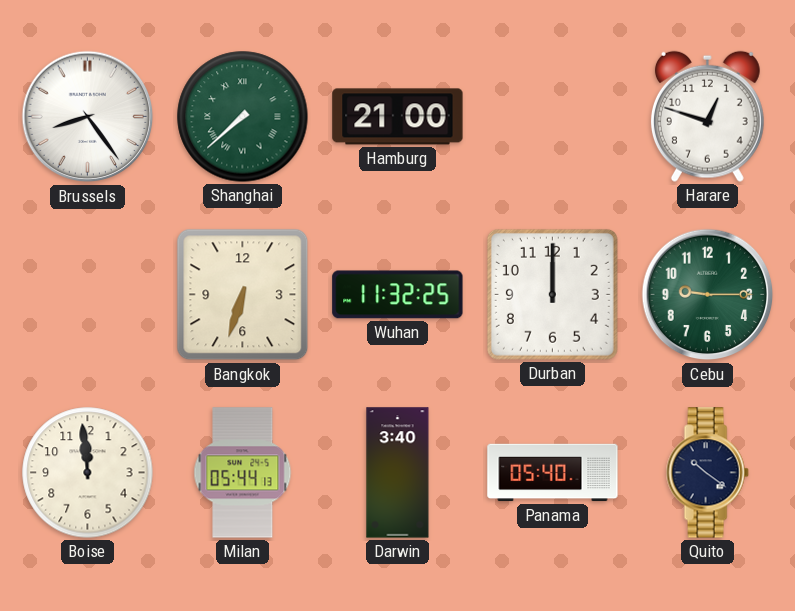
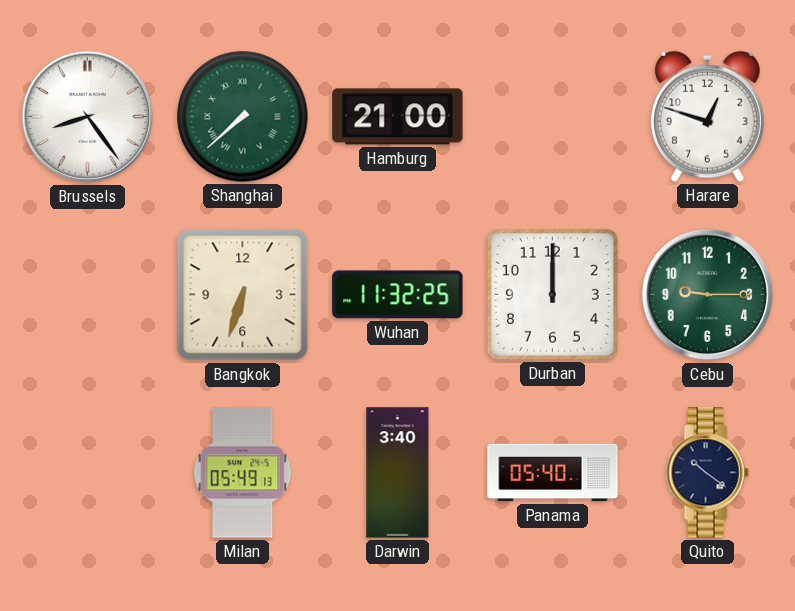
Boise: 11:59 -> none (88, 473)
Milan: 05:44 -> 05:49 (243, 473)
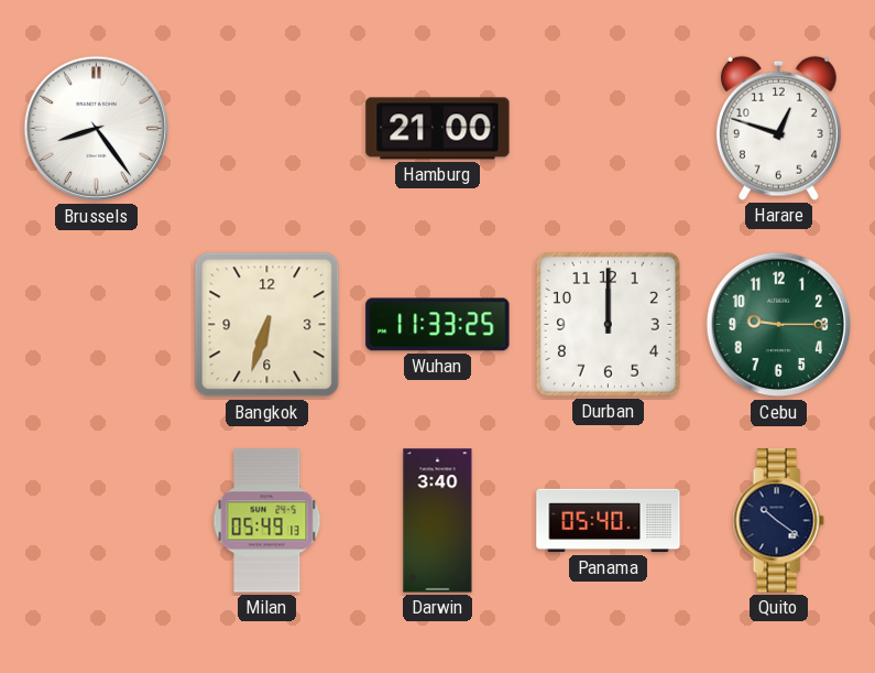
Shanghai: 7:38 -> none (243, 117)
Wuhan: 11:32 -> 11:33 (438, 325)
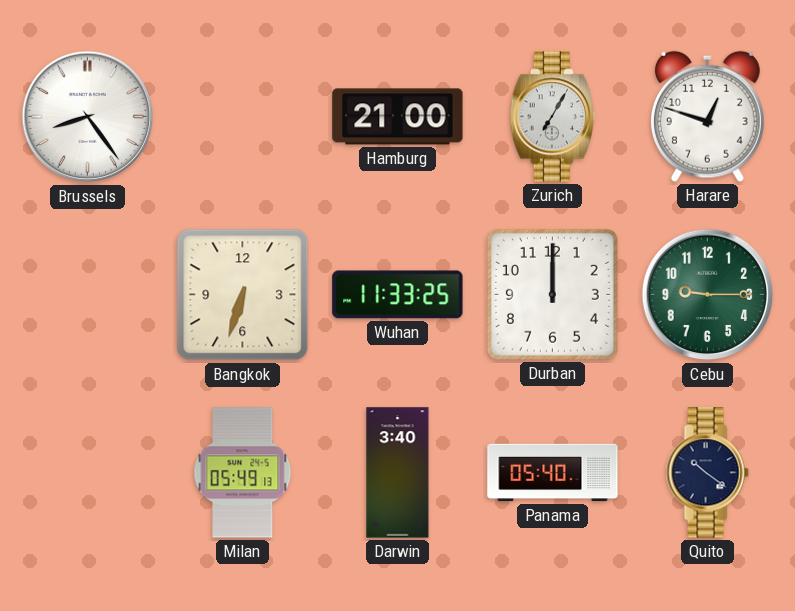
Zurich: none -> 7:05 (552, 117)
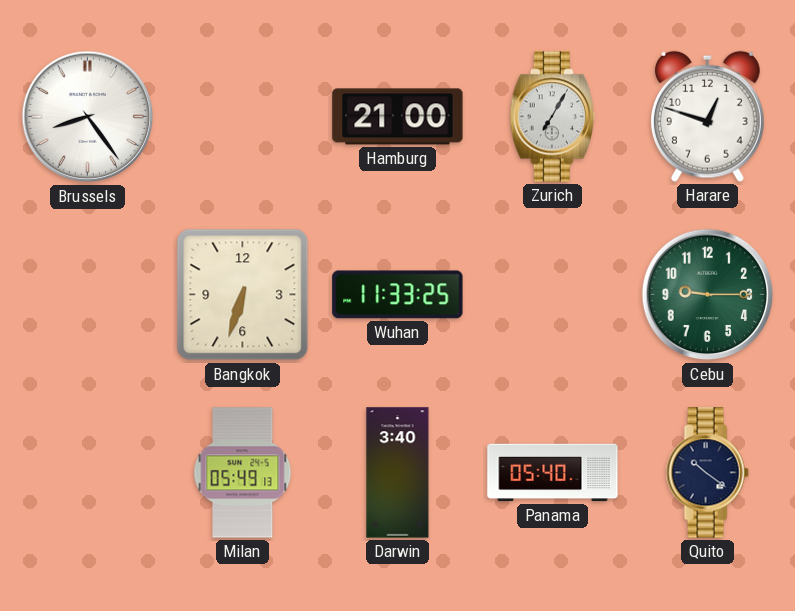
Durban: 12:00 -> none (552, 294)
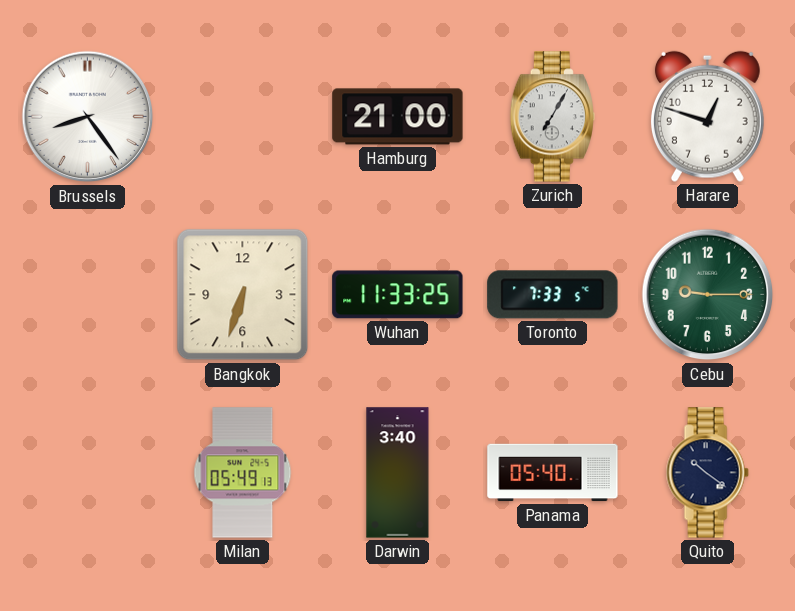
Toronto: none -> 7:33 (553, 295)
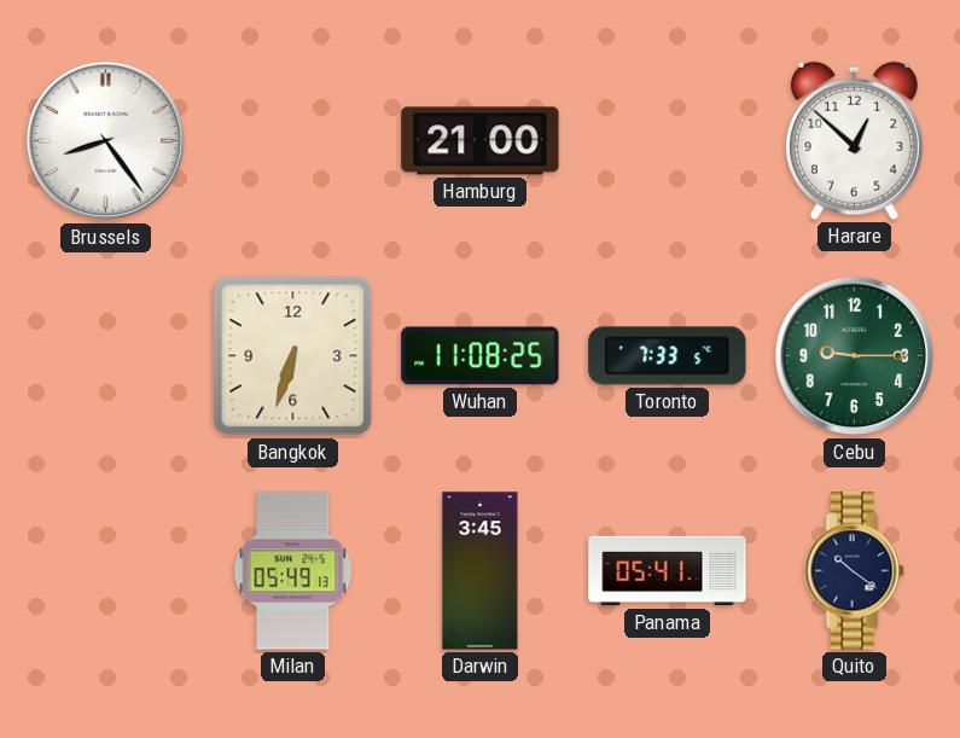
Zurich: 7:05 -> none (552, 117)
Harare: 12:48 -> 12:52 (854, 140)
Wuhan: 11:33 -> 11:08 (481, 356)
Darwin: 3:40 -> 3:45 (481, 571)
Panama: 05:40 -> 05:41 (668, 571)
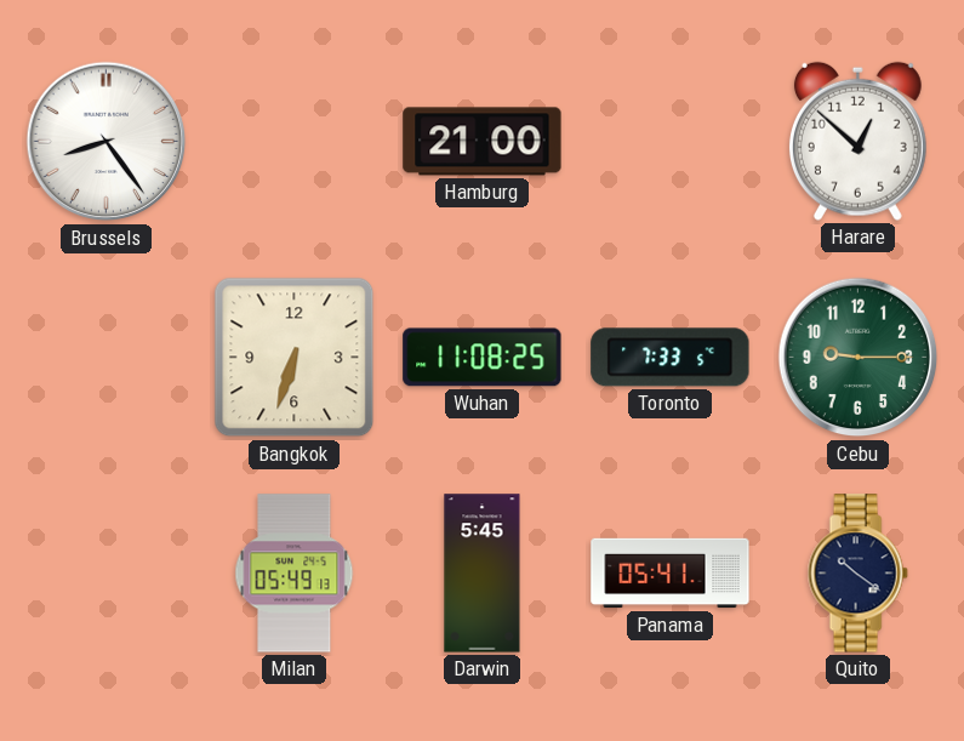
Darwin: 3:45 -> 5:45 (483, 574)
